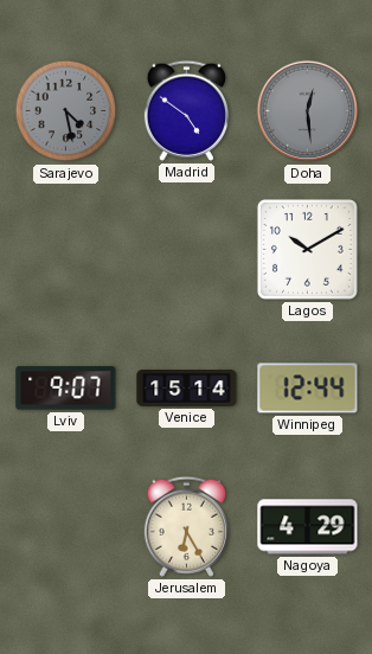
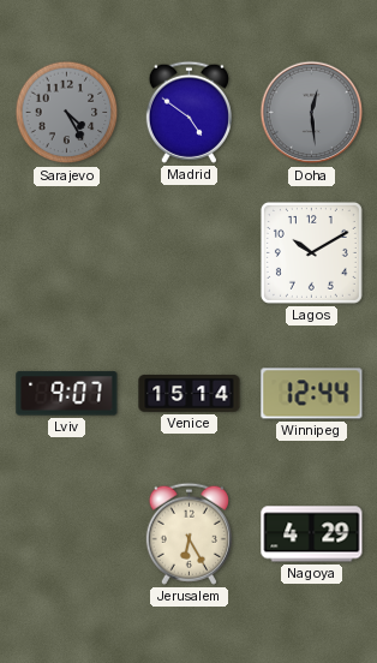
Sarajevo: 4:28 -> 4:25 (67, 113)
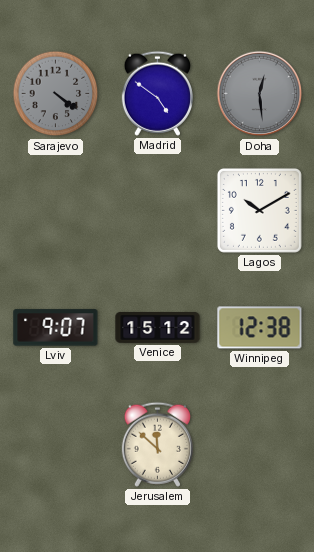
Sarajevo: 4:25 -> 4:21 (56, 94)
Venice: 15:14 -> 15:12 (158, 328)
Winnipeg: 12:44 -> 12:38 (260, 328)
Jerusalem: 6:25 -> 11:52 (157, 444)
Nagoya: 4:29 -> none (312, 534)
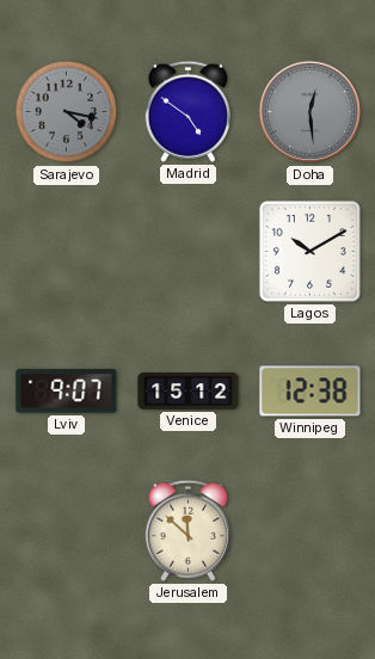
Sarajevo: 4:21 -> 4:17 (67, 112)
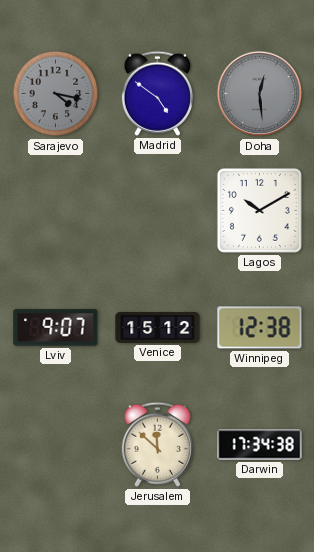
Darwin: none -> 17:34 (260, 445)
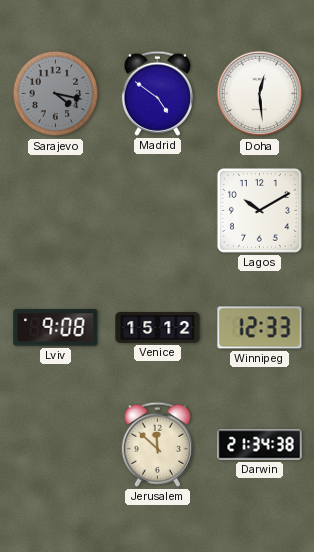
Doha dial: grey -> white (260, 94)
Lviv: 9:07 -> 9:08 (56, 328)
Winnipeg: 12:38 -> 12:33 (260, 328)
Darwin: 17:34 -> 21:34 (260, 445)
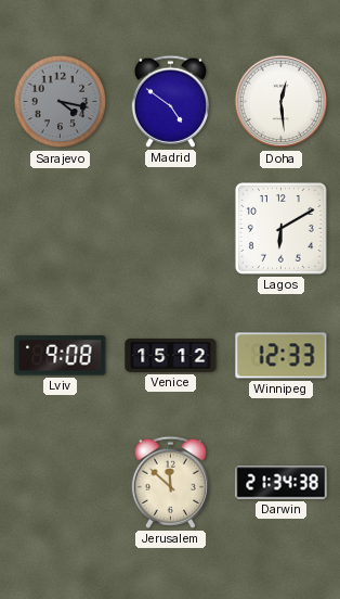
Lagos: 10:10 -> 6:10 (280, 228)
